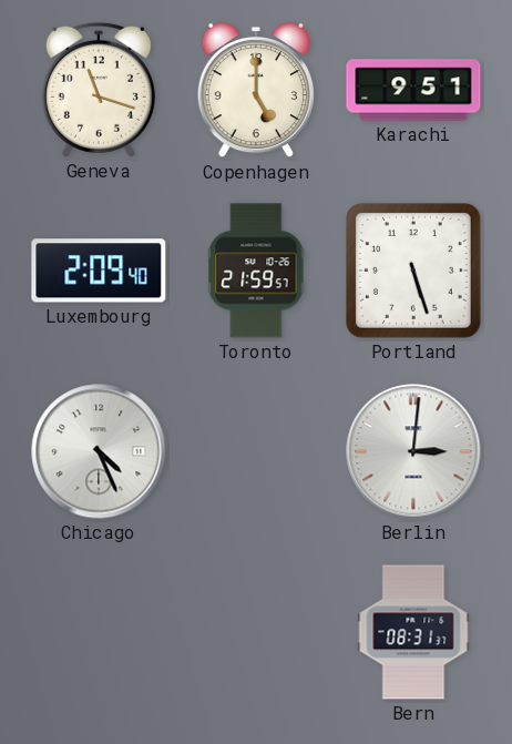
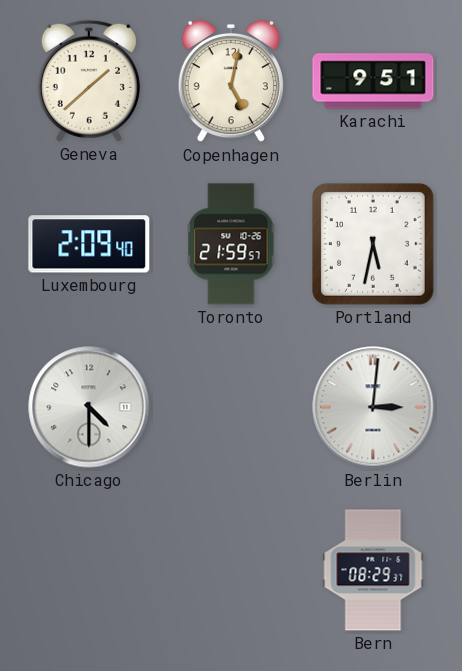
Geneva: 11:18 -> 1:38 (89, 81)
Copenhagen: 5:00 -> 5:02 (230, 81)
Portland: 5:27 -> 5:32 (373, 244)
Chicago: 4:26 -> 4:30 (89, 407)
Bern: 08:31 -> 08:29 (373, 570)
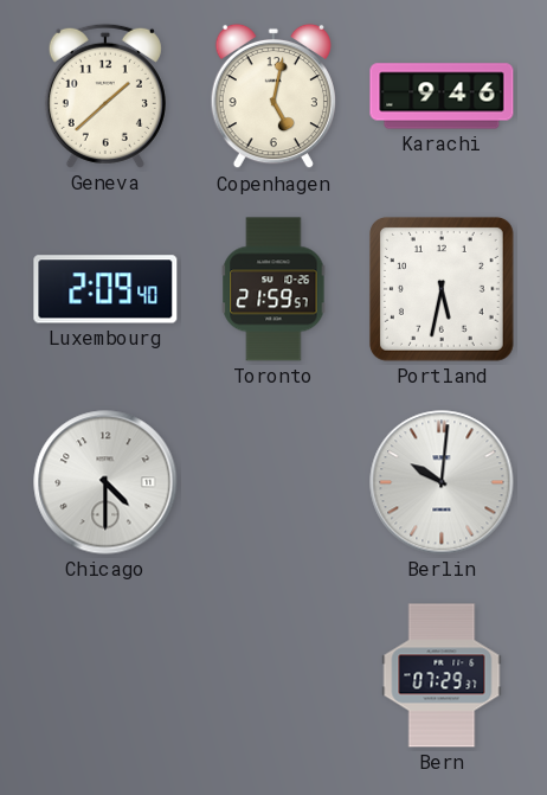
Karachi: 9:51 -> 9:46 (442, 96)
Berlin: 3:01 -> 10:01 (442, 482)
Bern: 08:29 -> 07:29 (442, 675)
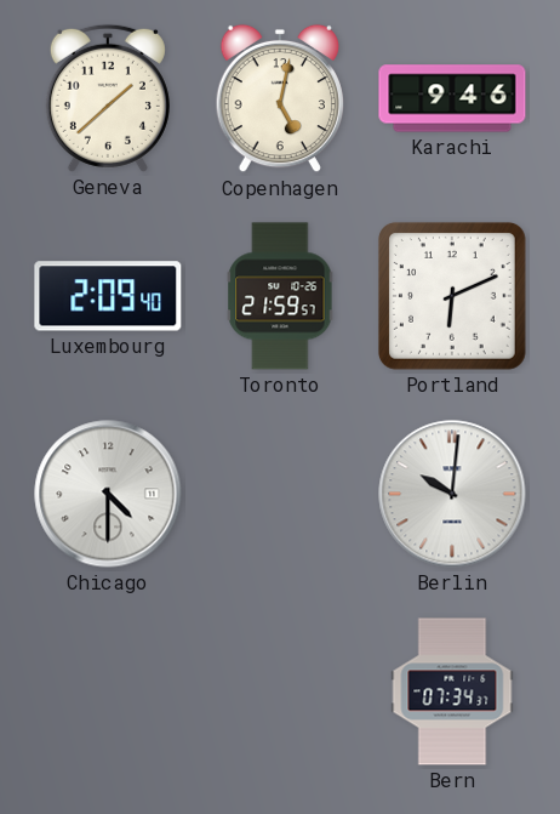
Portland: 5:32 -> 6:11 (452, 296)
Bern: 07:29 -> 07:34 (452, 691)
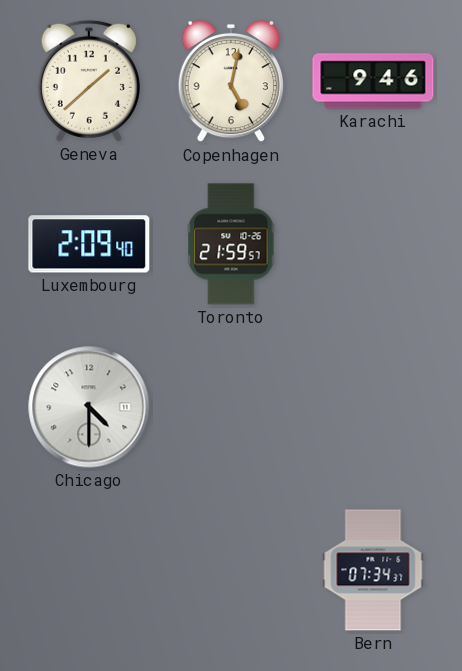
Portland: 6:11 -> none (452, 296)
Berlin: 10:01 -> none (452, 494)
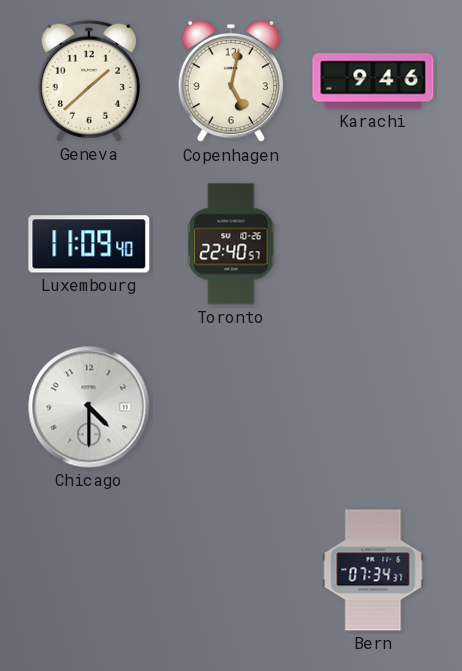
Luxembourg: 2:09 -> 11:09 (89, 244)
Toronto: 21:59 -> 22:40 (231, 244)
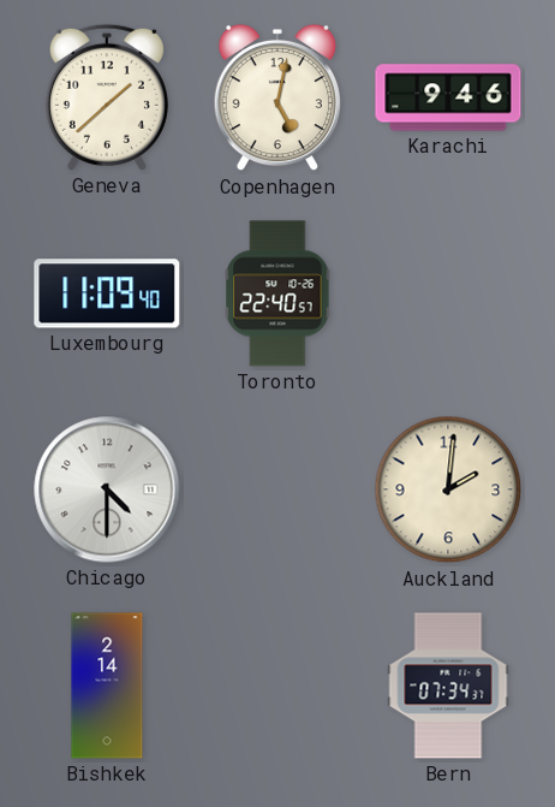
Auckland: none -> 2:01 (448, 489)
Bishkek: none -> 2:14 (107, 686)
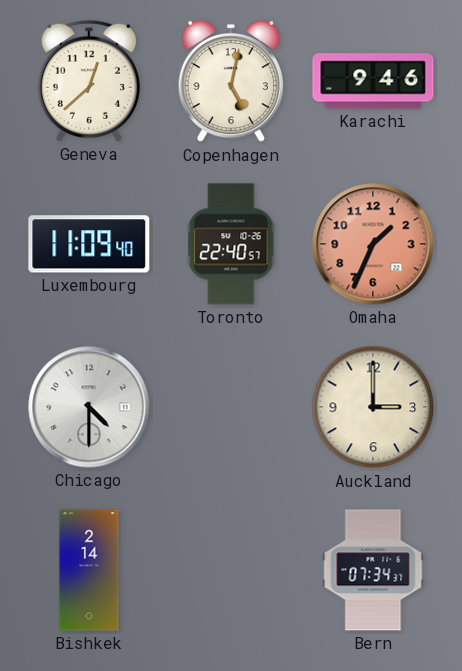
Geneva: 1:38 -> 12:38 (89, 81)
Omaha: none -> 1:34 (373, 244)
Auckland: 2:01 -> 3:00 (373, 407)
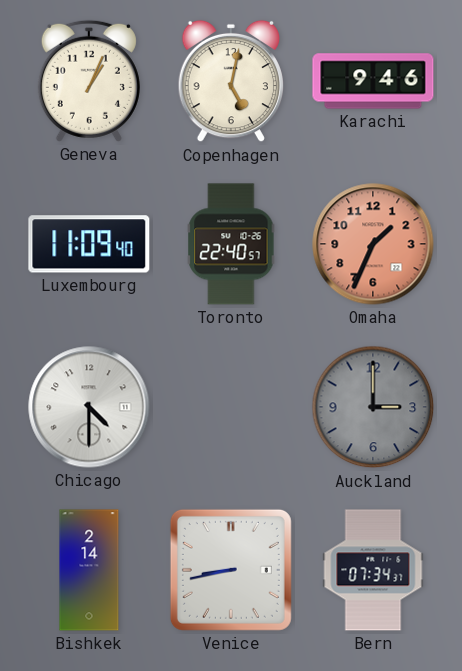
Geneva: 12:38 -> 1:04 (89, 81)
Auckland dial: cream -> grey (373, 407)
Venice: none -> 8:43 (231, 570)
